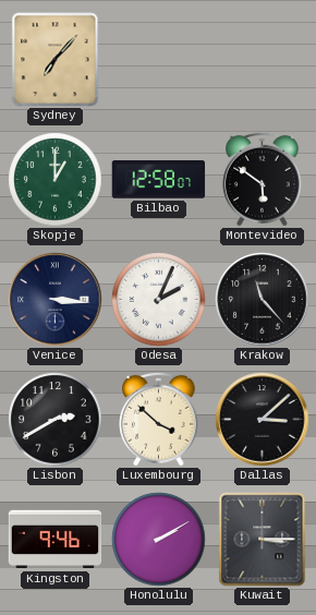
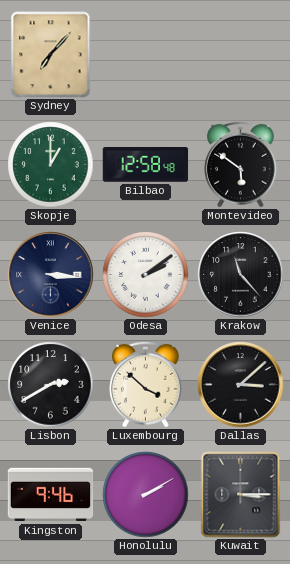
Bilbao: 12:58:07 -> 12:58:48 (146, 165)
Odesa: 2:04 -> 2:09 (146, 275)
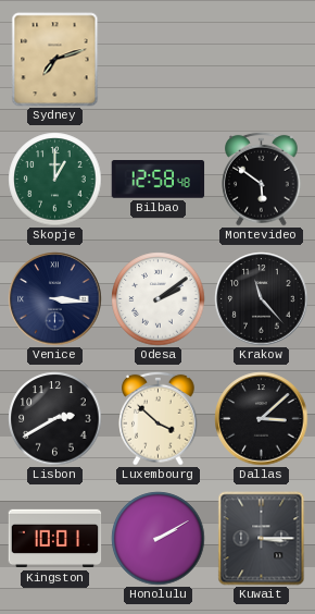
Sydney: 7:07 -> 7:12 (55, 60)
Kingston: 9:46 -> 10:01 (55, 539)
